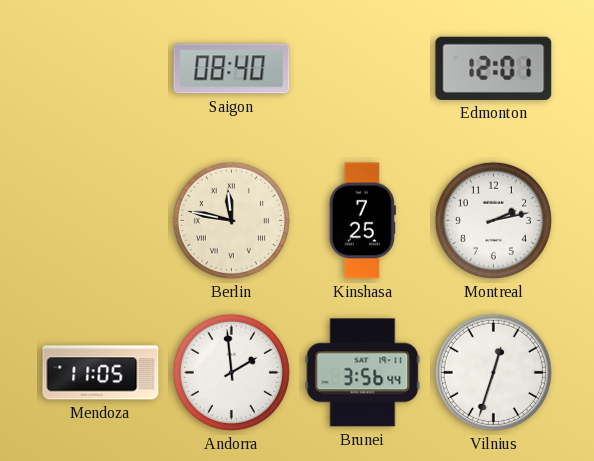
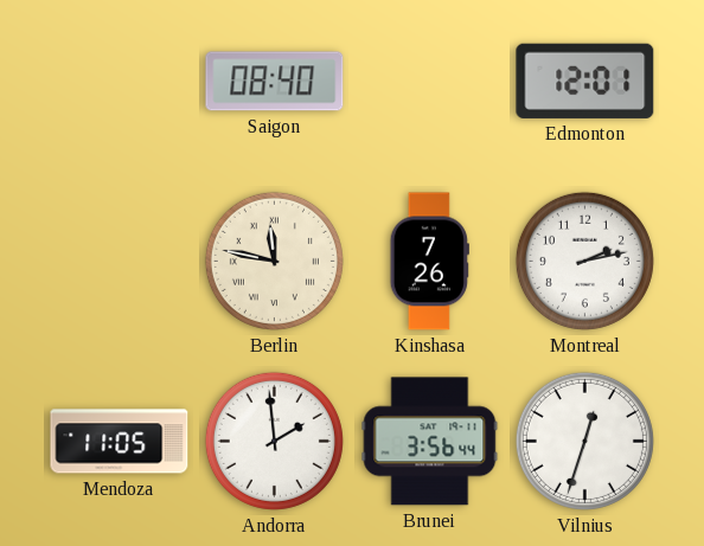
Kinshasa: 7:25 -> 7:26 (429, 262)
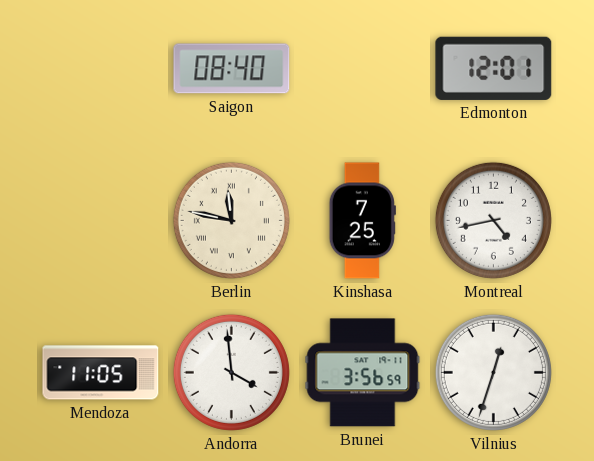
Kinshasa: 7:26 -> 7:25 (362, 221)
Montreal: 2:13 -> 4:43 (493, 220)
Andorra: 1:59 -> 3:59 (231, 372)
Brunei: 3:56:44 -> 3:56:59 (363, 373)
